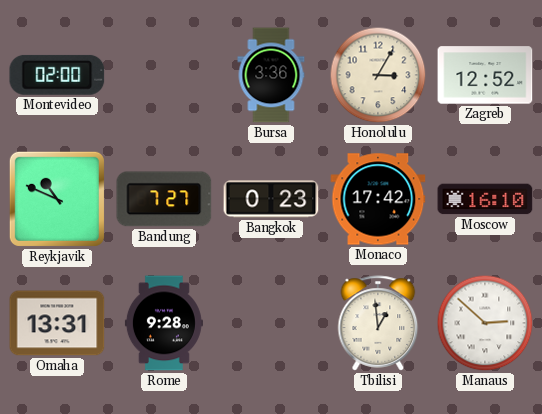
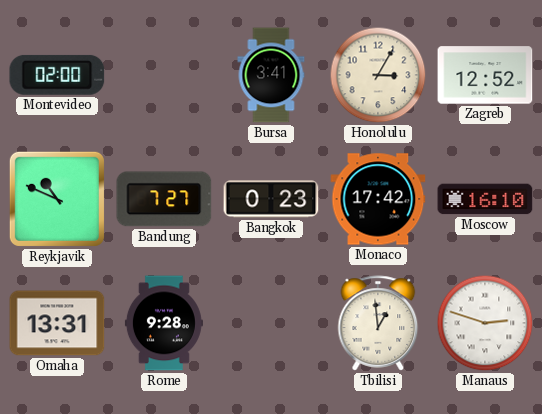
Bursa: 3:36 -> 3:41 (271, 75)
Manaus: 2:52 -> 2:48 (485, 323)
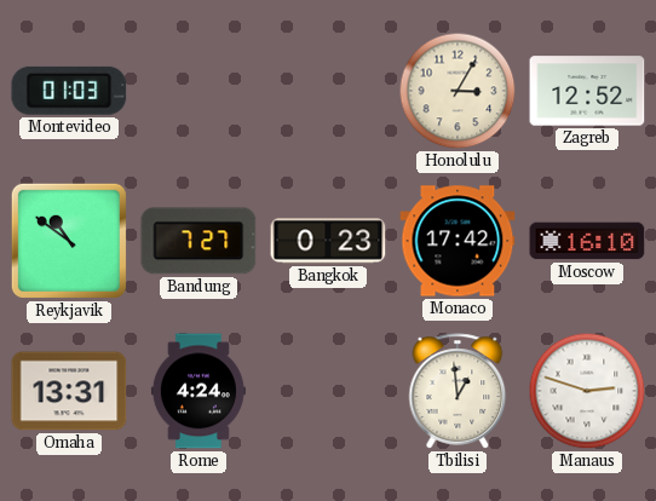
Montevideo: 02:00 -> 01:03 (69, 91)
Bursa: 3:41 -> none (271, 75)
Reykjavik: 10:49 -> 10:51 (69, 241)
Rome: 9:28 -> 4:24 (198, 391)
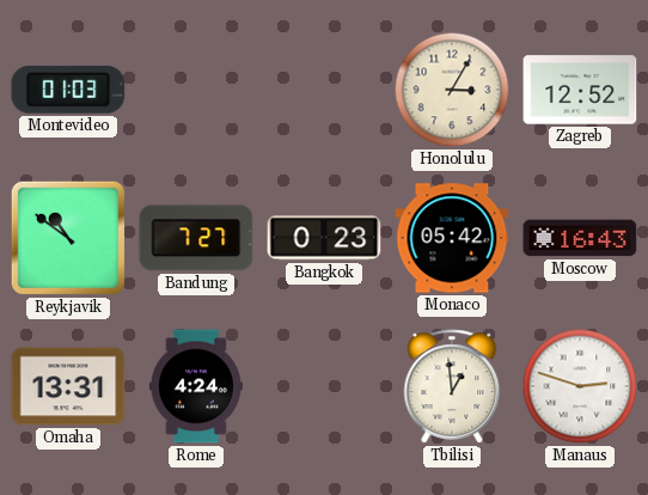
Monaco: 17:42 -> 05:42 (452, 238)
Moscow: 16:10 -> 16:43 (580, 238)
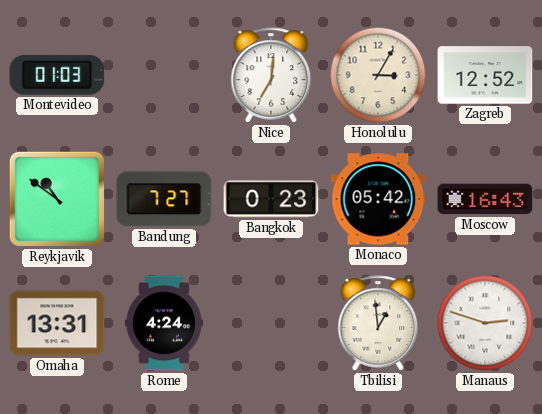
Nice: none -> 7:01 (271, 75)
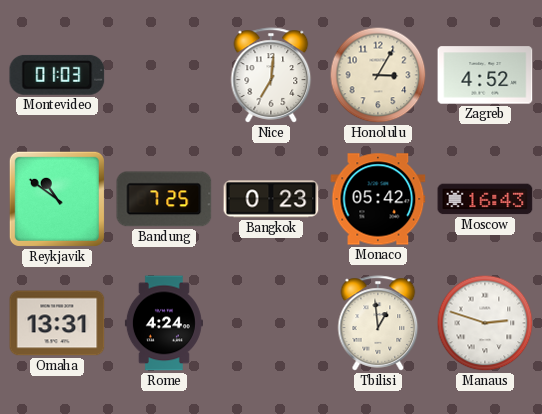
Zagreb: 12:52 -> 4:52 (485, 75)
Bandung: 7:27 -> 7:25 (164, 199)
